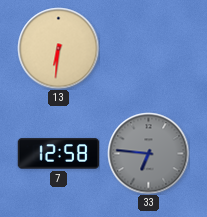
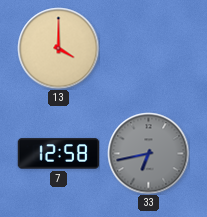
13: 6:31 -> 4:00 (58, 48)
33: 6:46 -> 6:43 (148, 153)
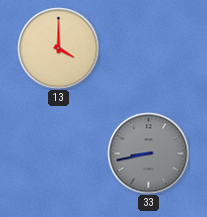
7: 12:58 -> none (58, 154)
33: 6:43 -> 8:43 (148, 153)
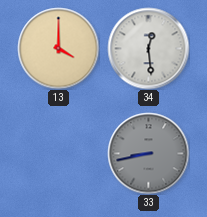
34: none -> 12:29 (148, 48)
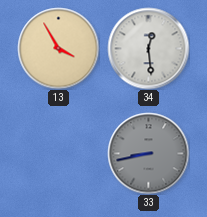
13: 4:00 -> 3:55 (58, 48)
